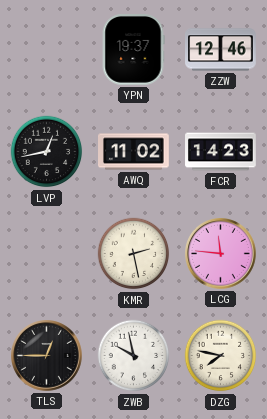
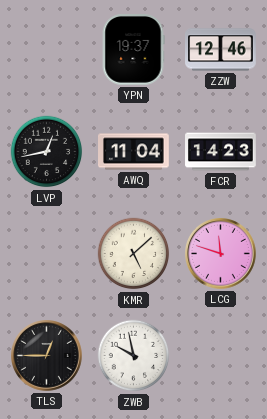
AWQ: 11:02 -> 11:04 (134, 152)
KMR: 2:28 -> 5:08 (134, 254)
LCG: 11:46 -> 11:48 (221, 254)
DZG: 7:47 -> none (221, 356)
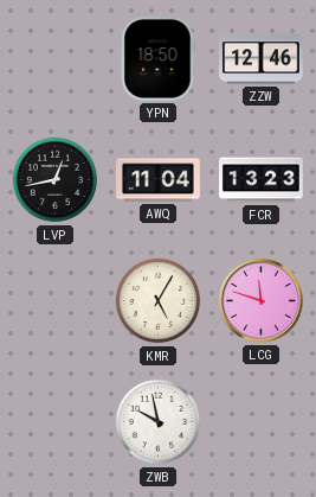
YPN: 19:37 -> 18:50 (157, 59)
FCR: 14:23 -> 13:23 (262, 180)
KMR: 5:08 -> 5:05 (159, 301)
TLS: 12:45 -> none (47, 356)
